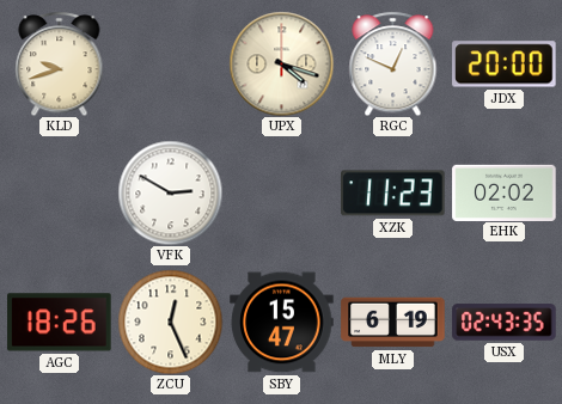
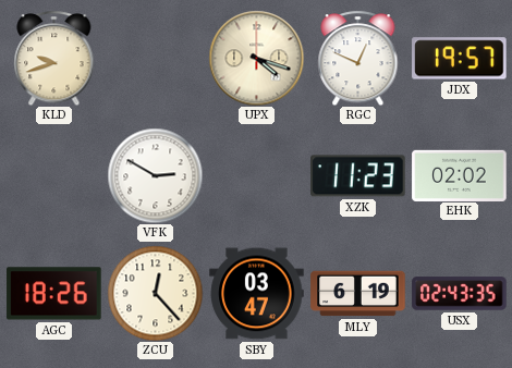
JDX: 20:00 -> 19:57 (460, 59)
ZCU: 12:26 -> 12:23 (155, 293)
SBY: 15:47 -> 03:47 (257, 294)
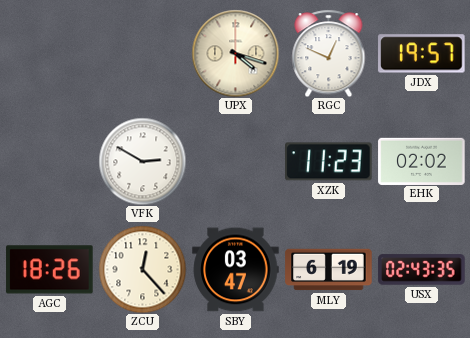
KLD: 9:42 -> none (54, 58)
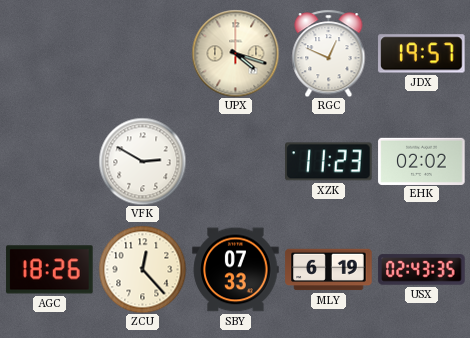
SBY: 03:47 -> 07:33 (236, 270)
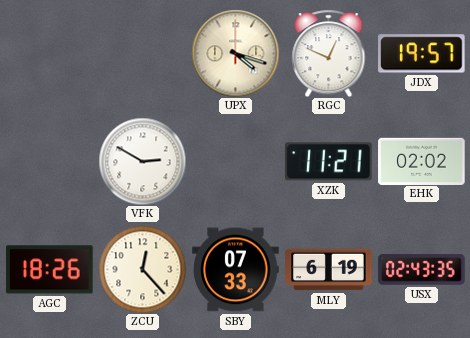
XZK: 11:23 -> 11:21 (329, 162)
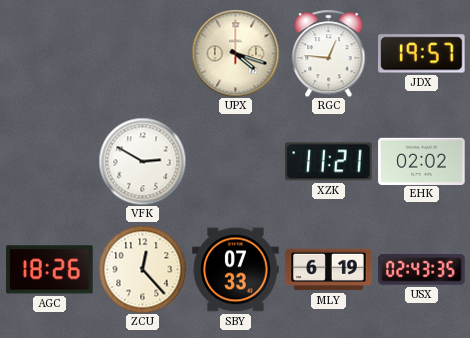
RGC: 12:49 -> 12:46 (329, 53)
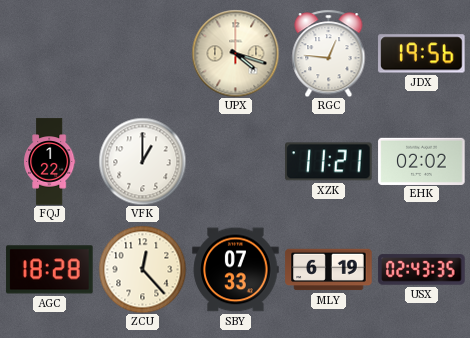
JDX: 19:57 -> 19:56 (422, 54)
FQJ: none -> 1:22 (50, 162)
VFK: 2:50 -> 1:00 (142, 161)
AGC: 18:26 -> 18:28 (50, 270)
